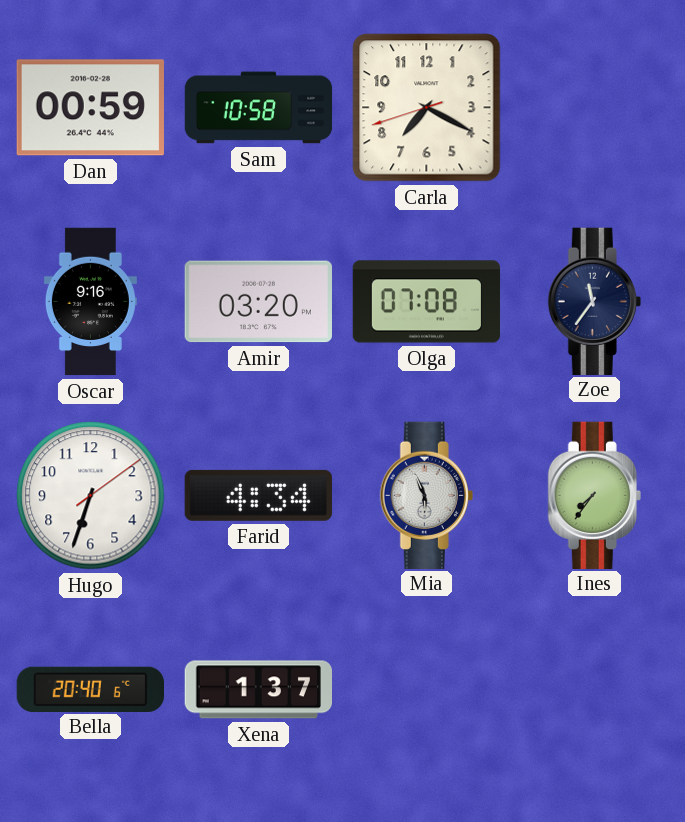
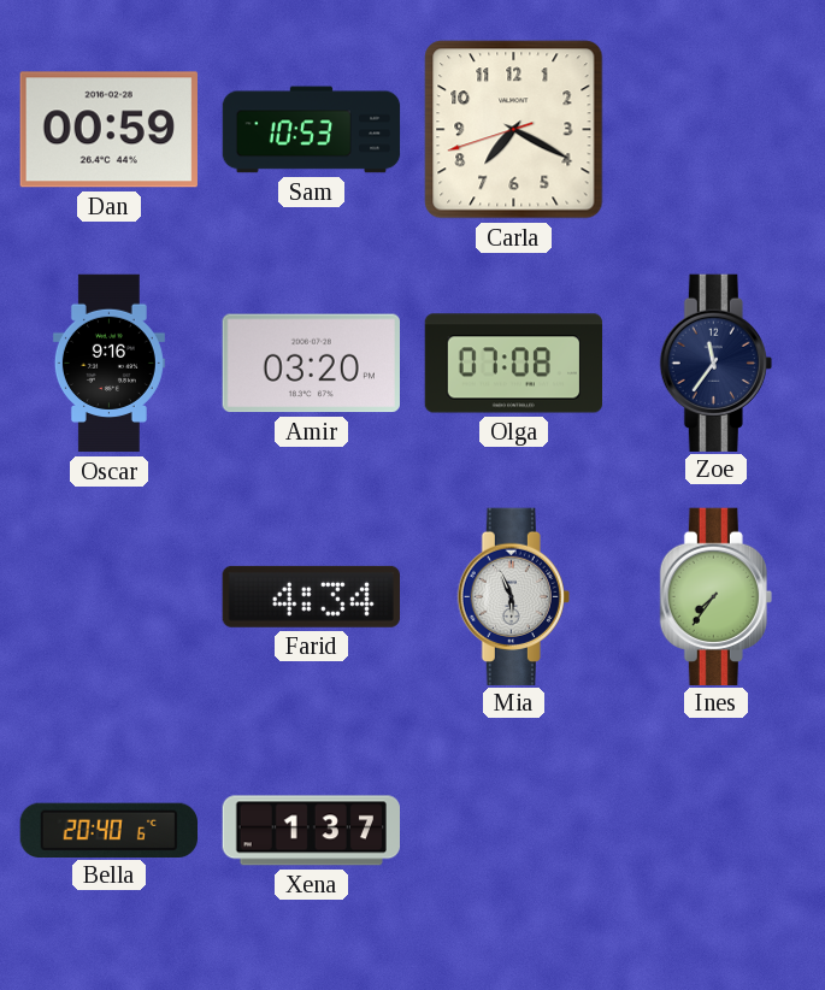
Sam: 10:58 -> 10:53 (312, 130)
Hugo: 6:33 -> none (91, 496)
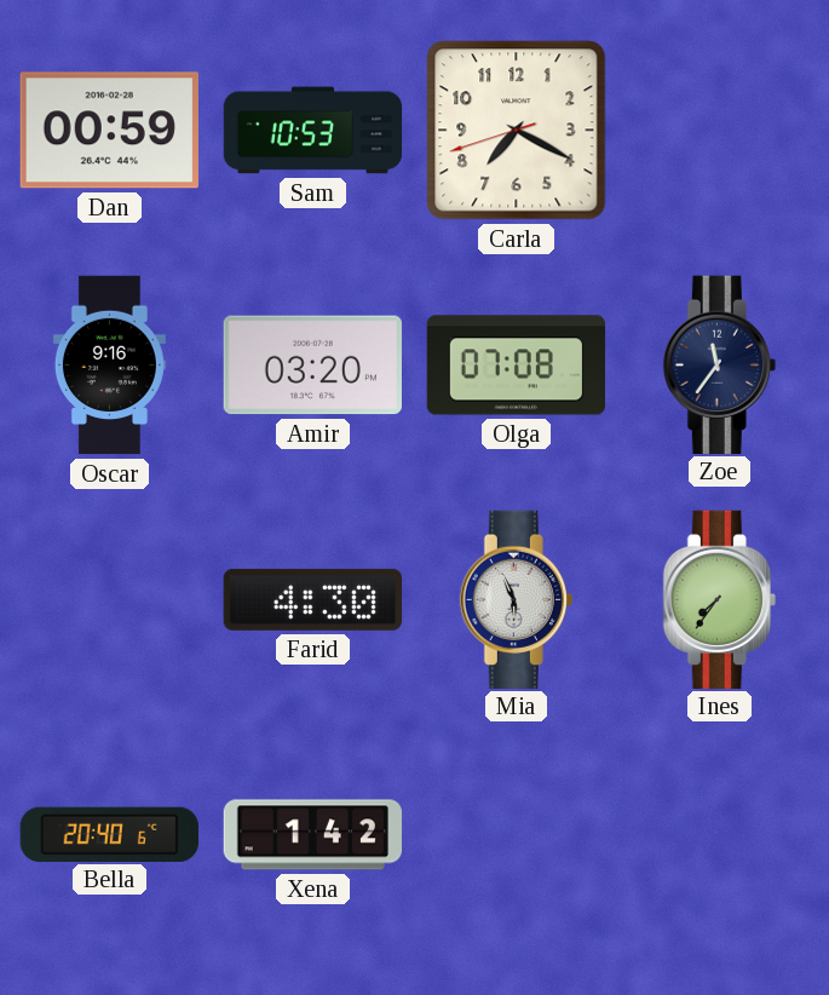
Farid: 4:34 -> 4:30 (312, 599)
Xena: 1:37 -> 1:42 (312, 835)
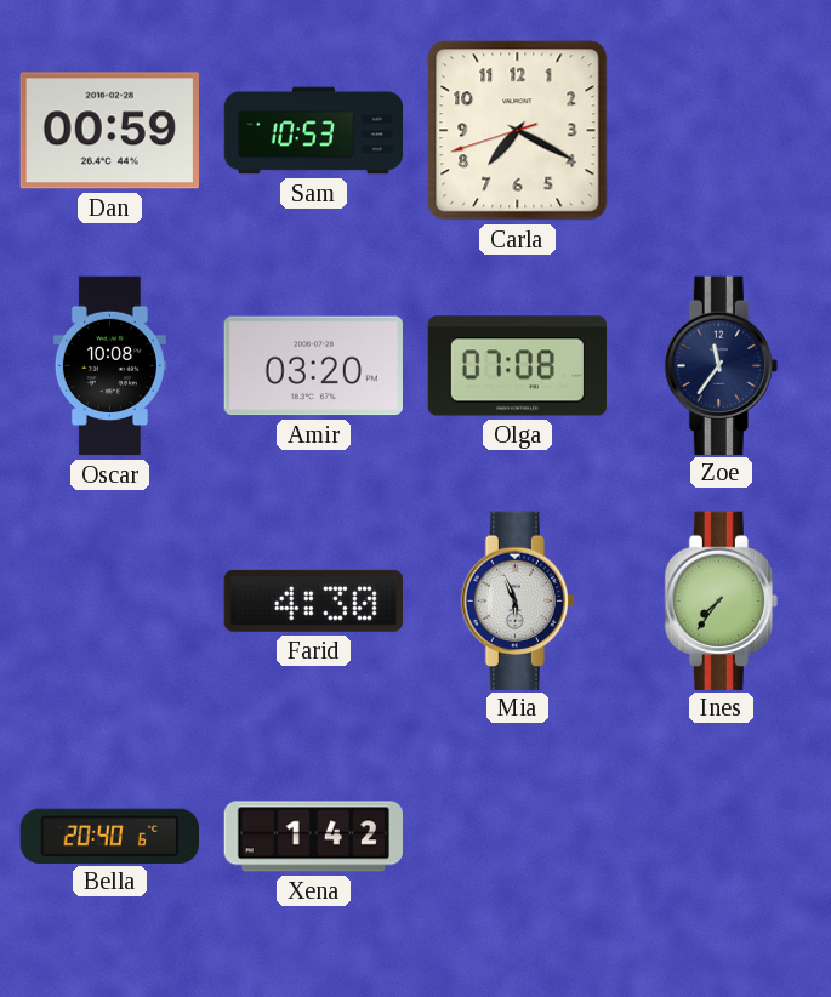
Oscar: 9:16 -> 10:08 (109, 366)
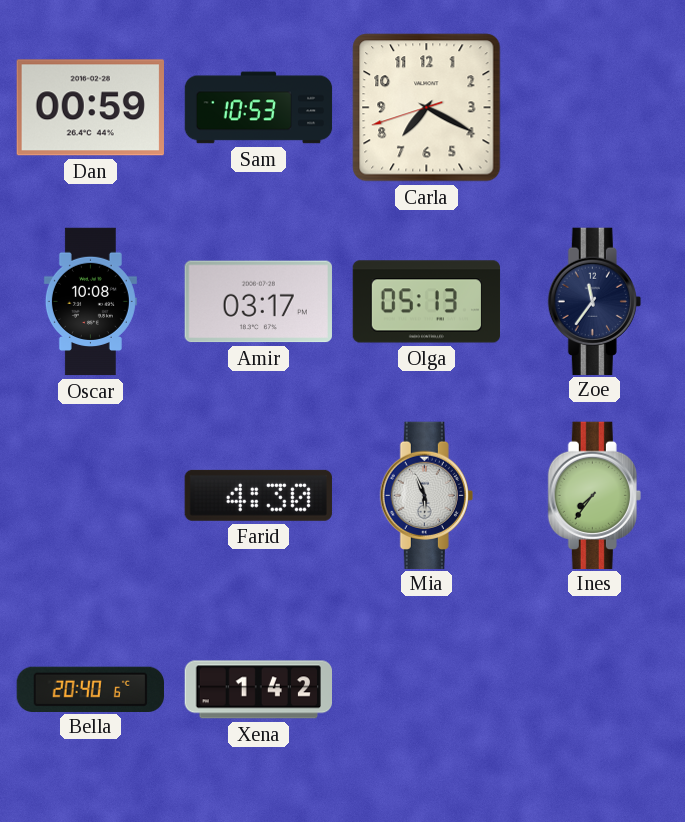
Amir: 03:20 -> 03:17 (258, 302)
Olga: 07:08 -> 05:13 (427, 302)
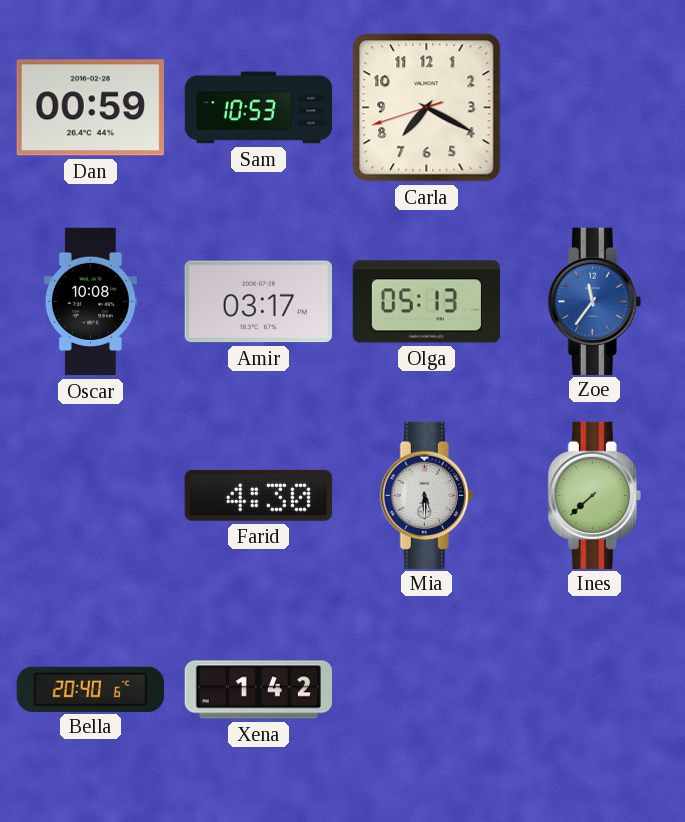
Zoe dial: navy -> blue (594, 301)
Mia: 5:56 -> 5:30 (426, 495)
Ines: 7:36 -> 7:38 (594, 495)
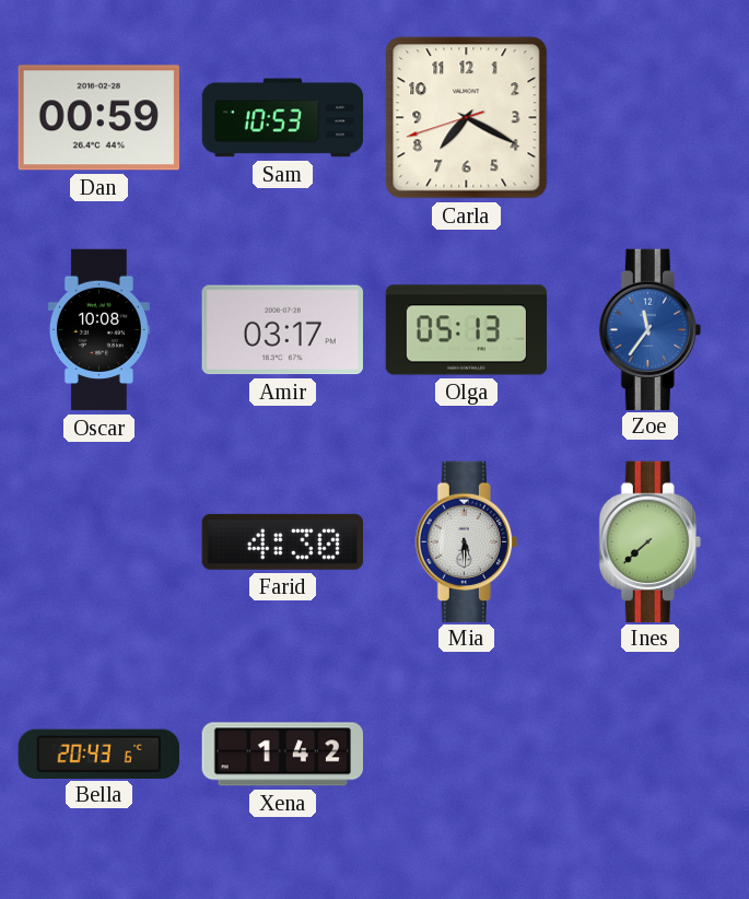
Bella: 20:40 -> 20:43 (98, 754)
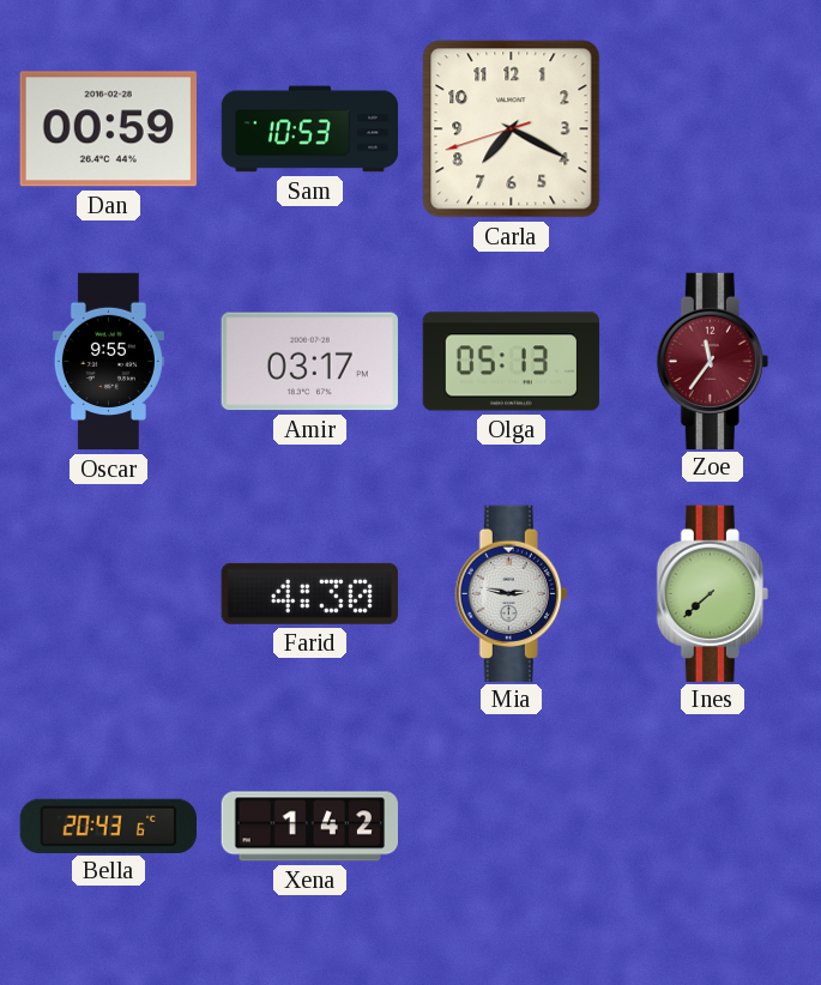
Oscar: 10:08 -> 9:55 (108, 362)
Zoe dial: blue -> burgundy (712, 361)
Mia: 5:30 -> 2:47 (511, 593)
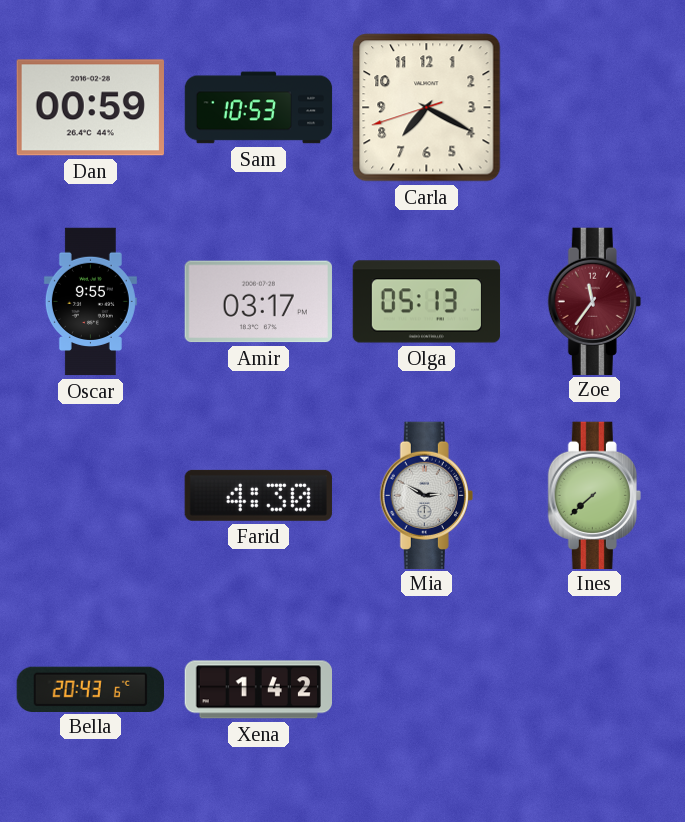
Mia: 2:47 -> 2:50 (426, 495)
